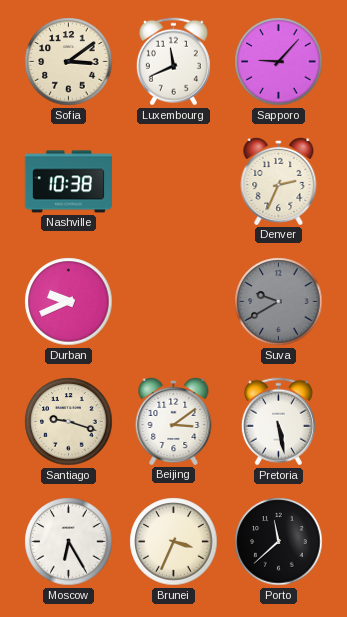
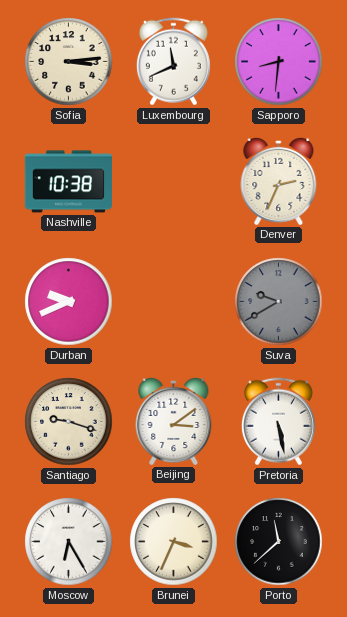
Sofia: 3:09 -> 3:14 (69, 62)
Sapporo: 9:07 -> 8:31 (279, 62)
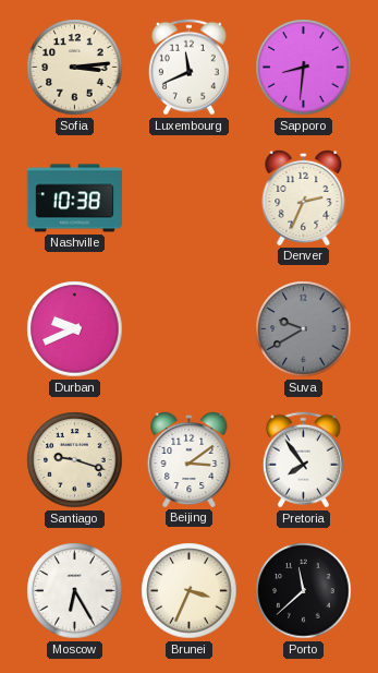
Pretoria: 5:28 -> 7:54 (303, 460)
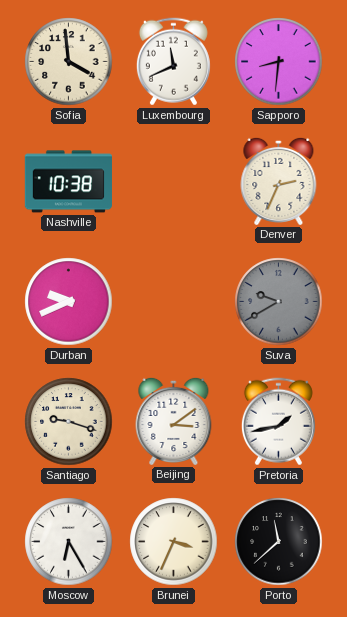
Sofia: 3:14 -> 3:59 (69, 62)
Pretoria: 7:54 -> 1:43 (278, 422)
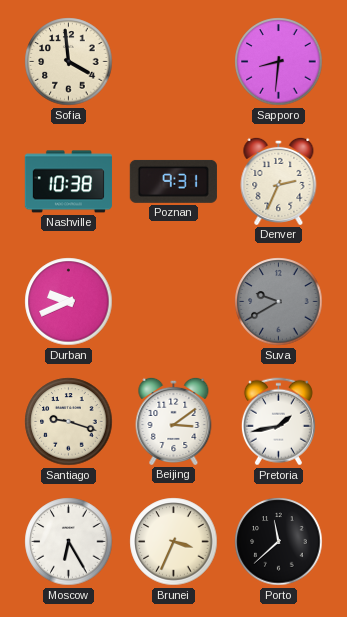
Luxembourg: 11:41 -> none (173, 62)
Poznan: none -> 9:31 (173, 181)
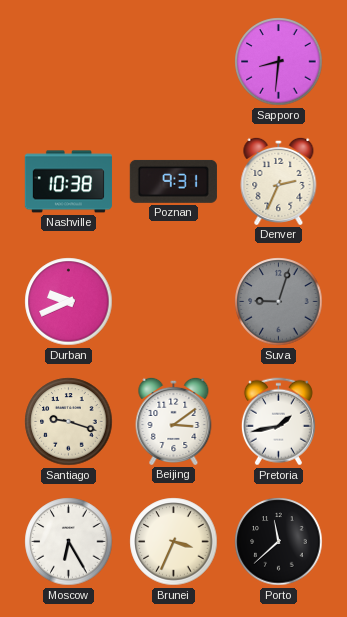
Sofia: 3:59 -> none (69, 62)
Suva: 9:40 -> 9:03 (279, 302)
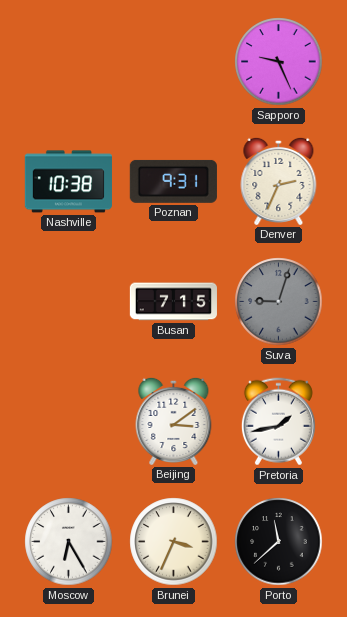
Sapporo: 8:31 -> 9:26 (279, 62)
Durban: 9:41 -> none (69, 302)
Busan: none -> 7:15 (173, 302)
Santiago: 9:18 -> none (69, 422)
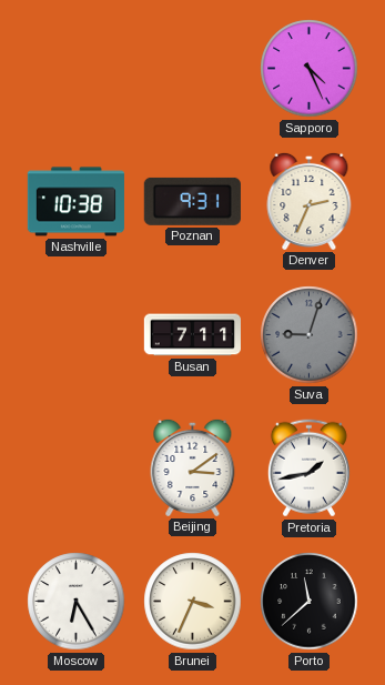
Sapporo: 9:26 -> 4:26 (310, 69)
Busan: 7:15 -> 7:11 (192, 335)
